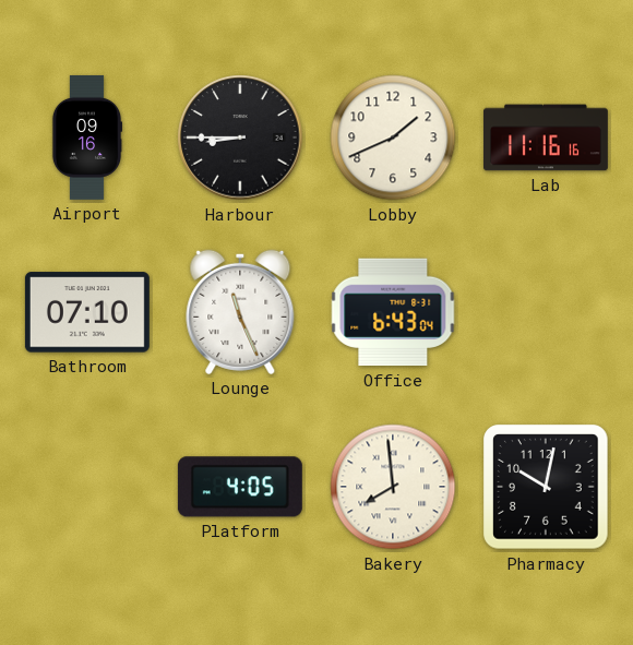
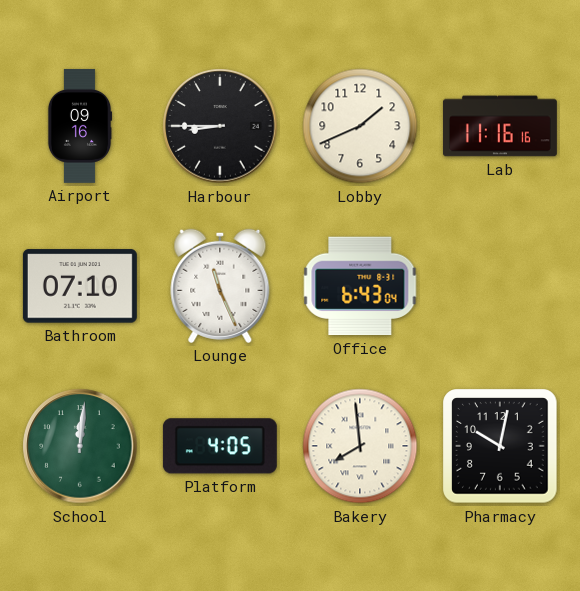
School: none -> 12:01 (80, 446)
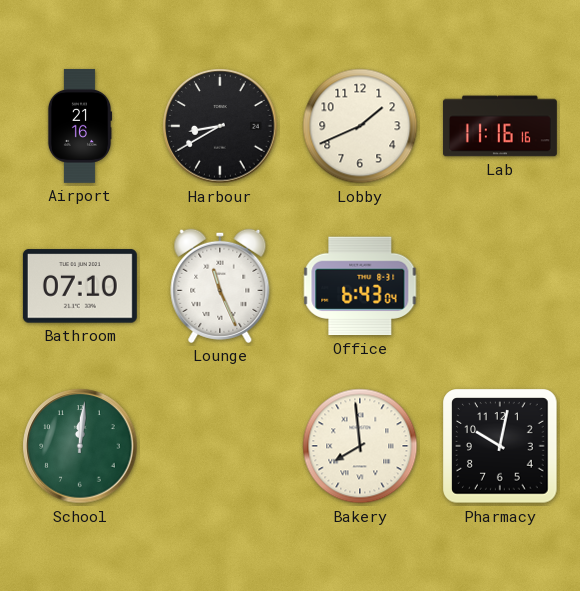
Airport: 09:16 -> 21:16 (80, 126)
Harbour: 8:45 -> 8:40 (220, 126)
Platform: 4:05 -> none (220, 446)
